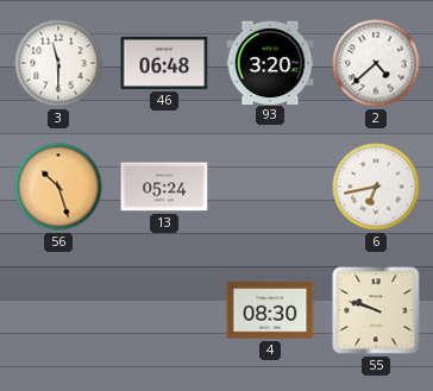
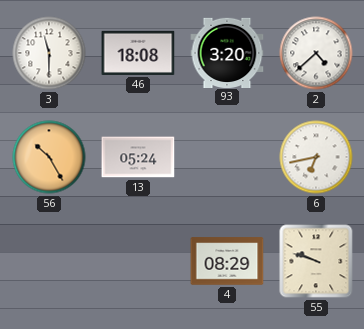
46: 06:48 -> 18:08 (138, 53)
56: 10:27 -> 10:25 (49, 157)
4: 08:30 -> 08:29 (227, 261)
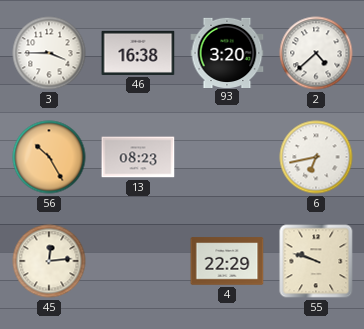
3: 11:30 -> 3:45 (49, 53)
46: 18:08 -> 16:38 (138, 53)
13: 05:24 -> 08:23 (138, 157)
45: none -> 12:14 (49, 261)
4: 08:29 -> 22:29 (227, 261)
